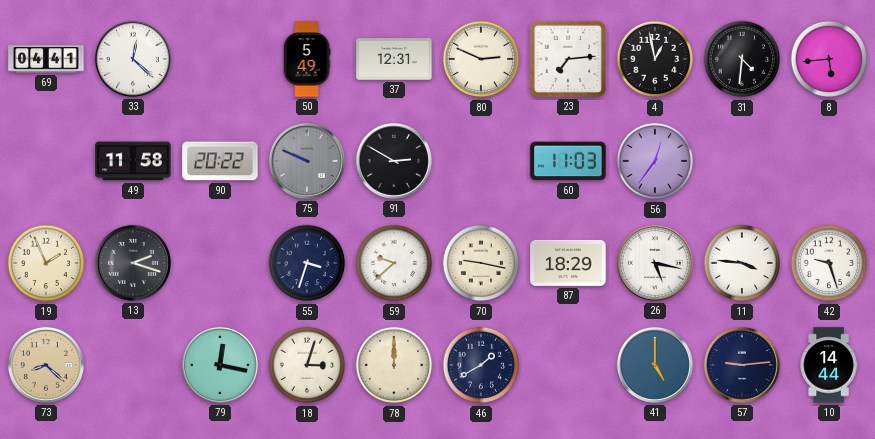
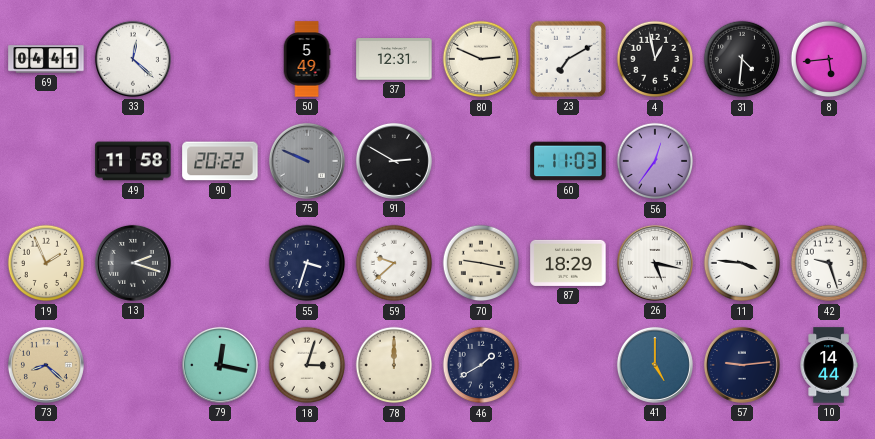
23: 7:14 -> 7:10 (568, 59)
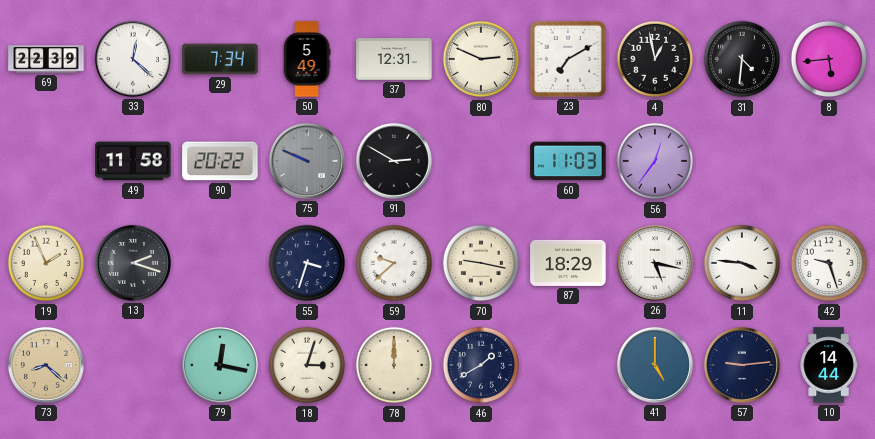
69: 04:41 -> 22:39 (46, 59)
29: none -> 7:34 (220, 59)
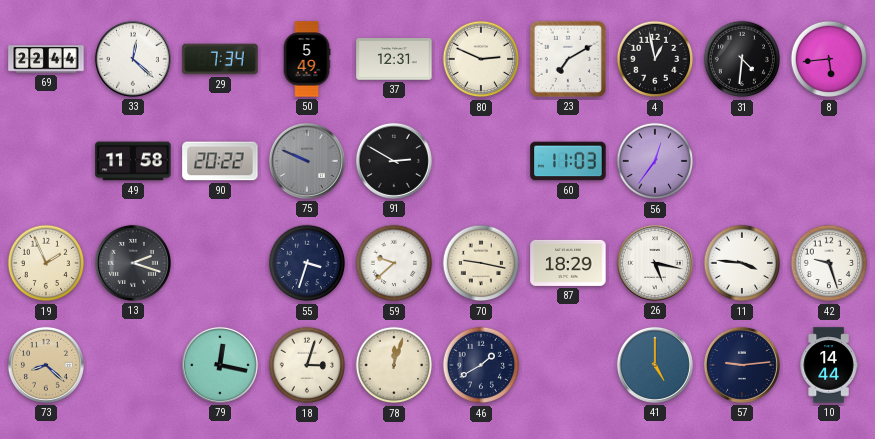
69: 22:39 -> 22:44 (46, 59)
78: 12:00 -> 12:03 (394, 365)
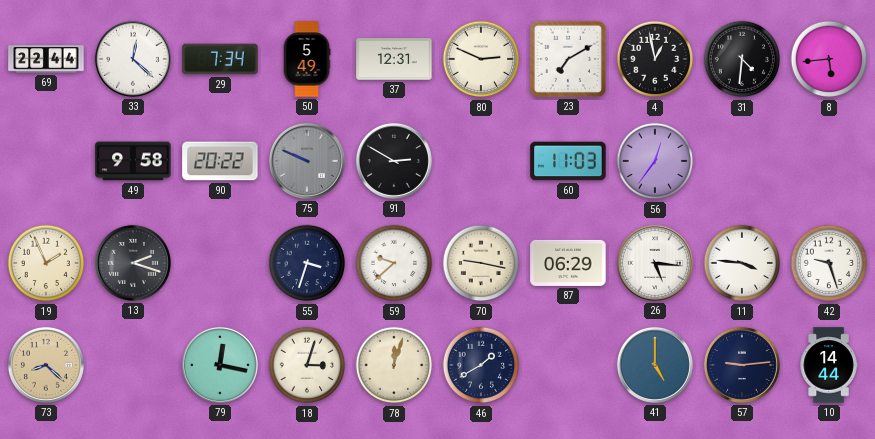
49: 11:58 -> 9:58 (133, 161)
87: 18:29 -> 06:29 (568, 263)
26: 5:17 -> 5:16 (655, 263)
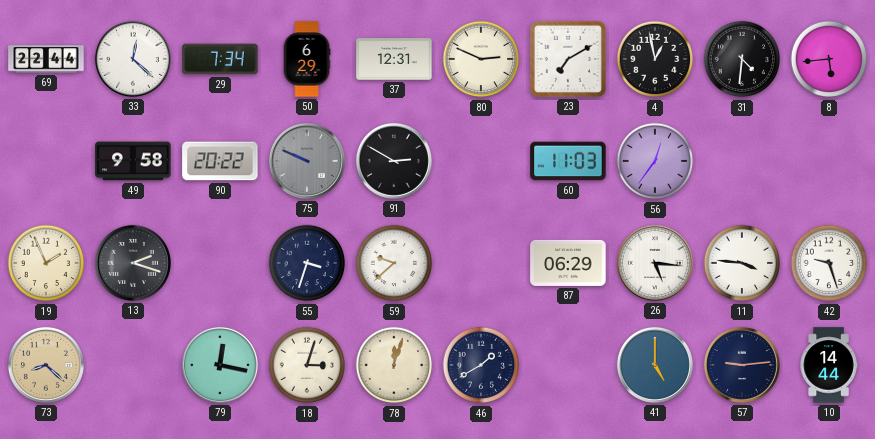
50: 5:49 -> 6:29 (307, 59)
70: 9:17 -> none (481, 263)
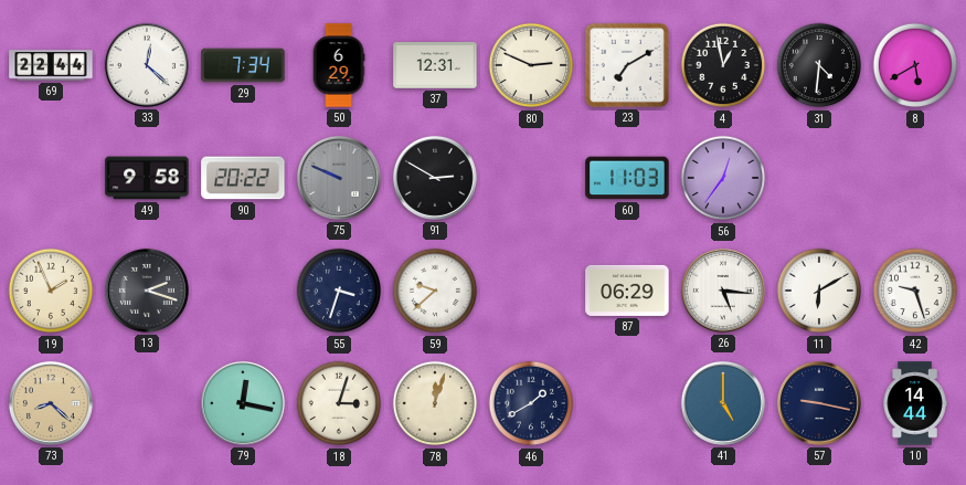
8: 5:44 -> 5:40 (915, 65)
11: 3:46 -> 6:10 (819, 291)
57: 9:14 -> 9:17 (819, 403)
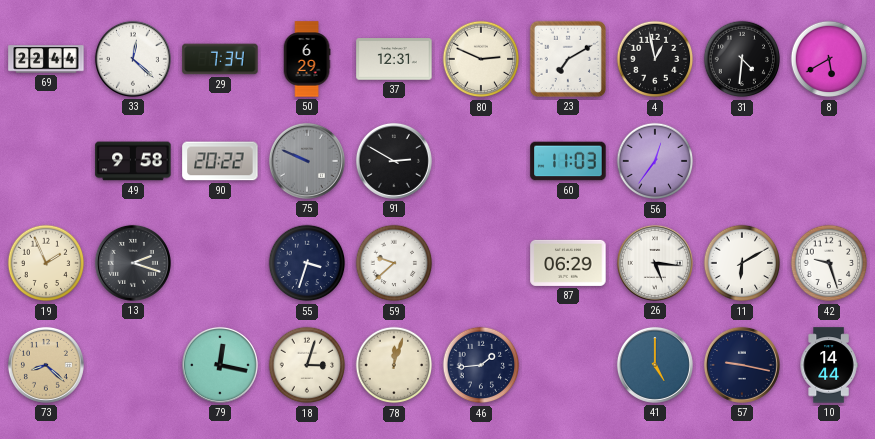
46: 1:40 -> 1:44 (481, 365)
